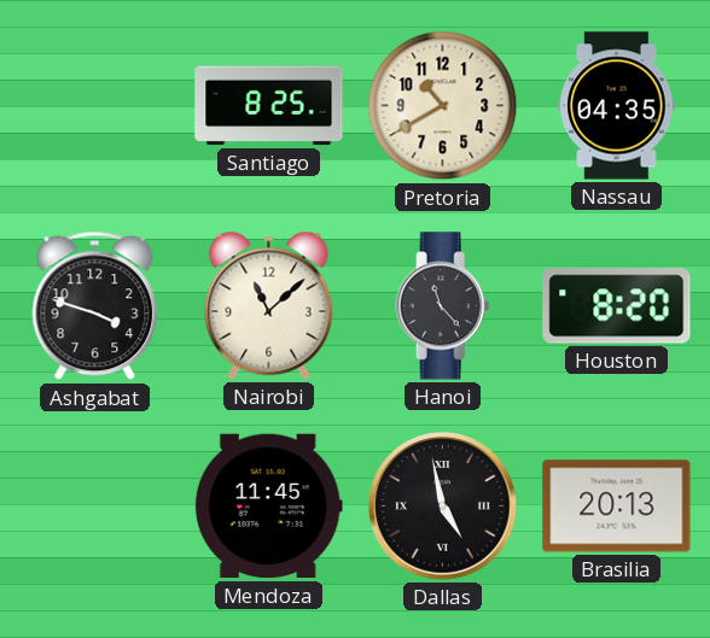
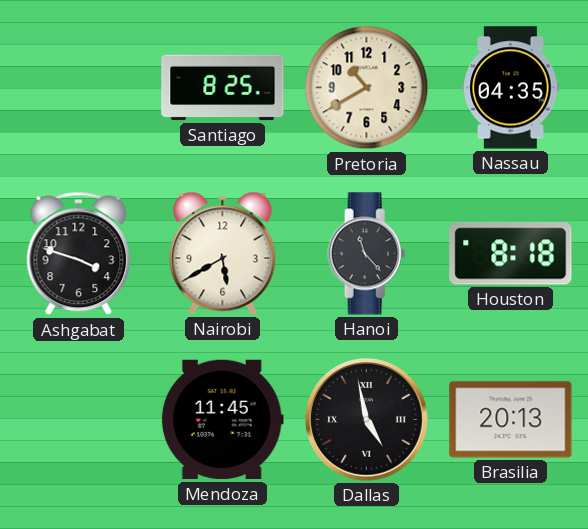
Nairobi: 11:08 -> 5:40 (223, 253)
Houston: 8:20 -> 8:18 (511, 254)
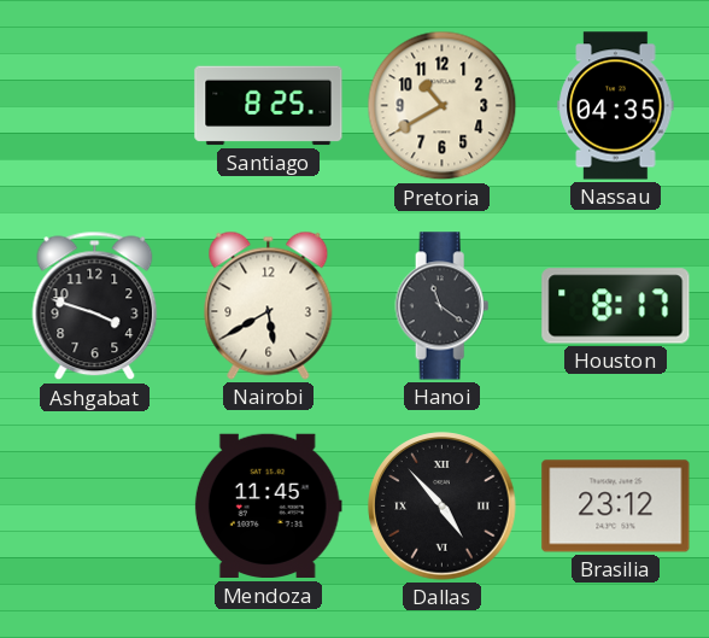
Hanoi: 11:23 -> 11:21 (443, 306)
Houston: 8:18 -> 8:17 (616, 306)
Dallas: 4:58 -> 4:53 (443, 507)
Brasilia: 20:13 -> 23:12 (616, 507)
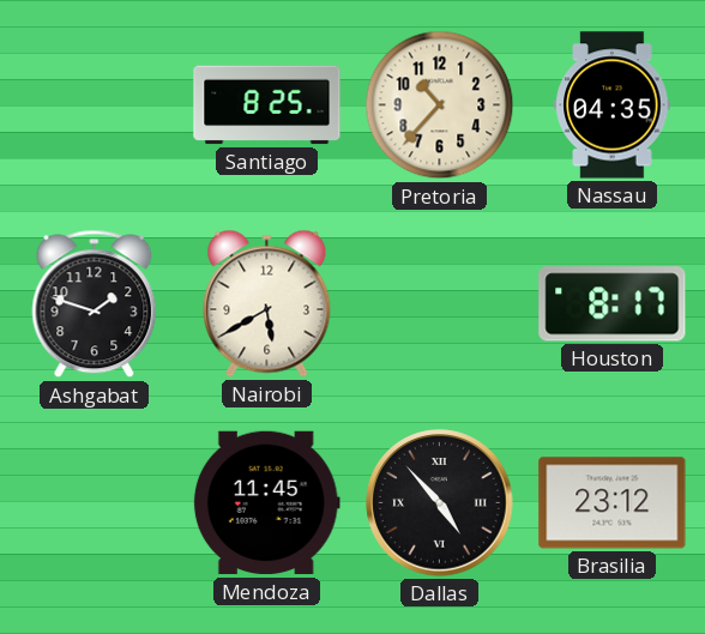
Pretoria: 10:40 -> 10:37 (440, 105)
Ashgabat: 3:48 -> 1:48 (95, 304)
Hanoi: 11:21 -> none (443, 306)
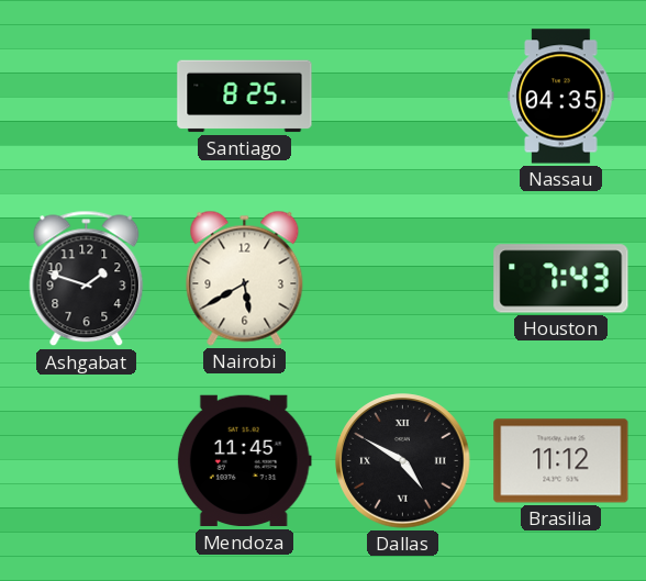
Pretoria: 10:37 -> none (440, 105)
Houston: 8:17 -> 7:43 (561, 279)
Dallas: 4:53 -> 4:50 (403, 461)
Brasilia: 23:12 -> 11:12 (561, 461)
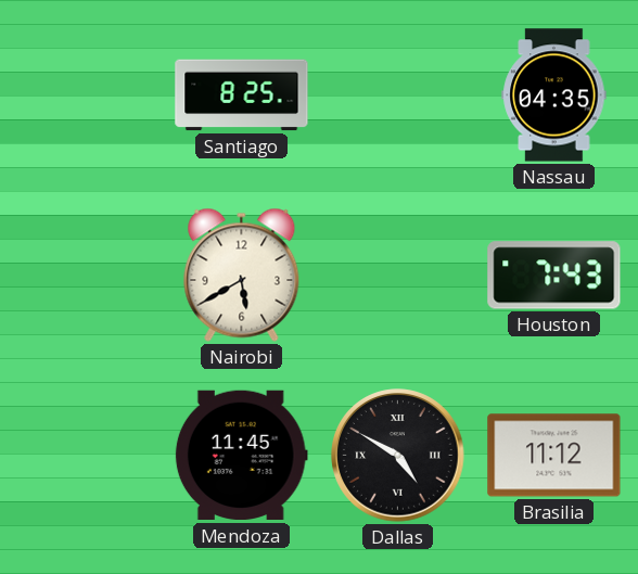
Ashgabat: 1:48 -> none (87, 279)
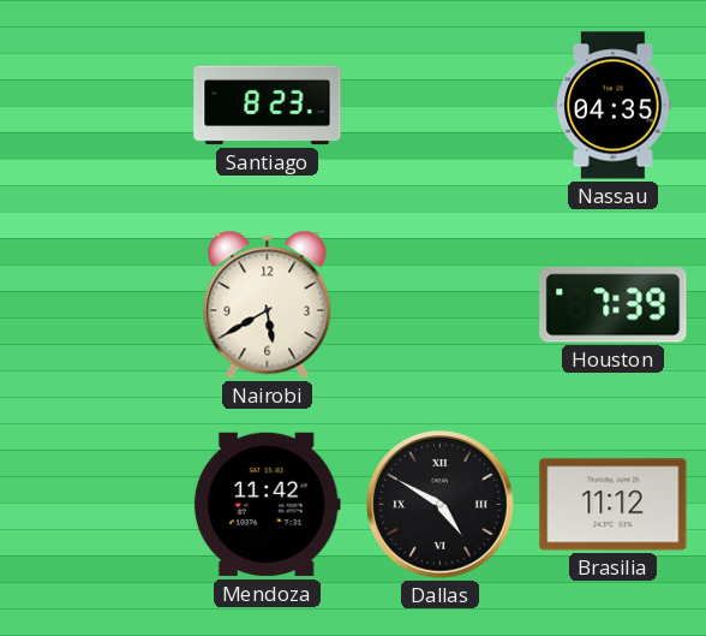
Santiago: 8:25 -> 8:23 (268, 106)
Houston: 7:43 -> 7:39 (614, 305)
Mendoza: 11:45 -> 11:42 (267, 505)
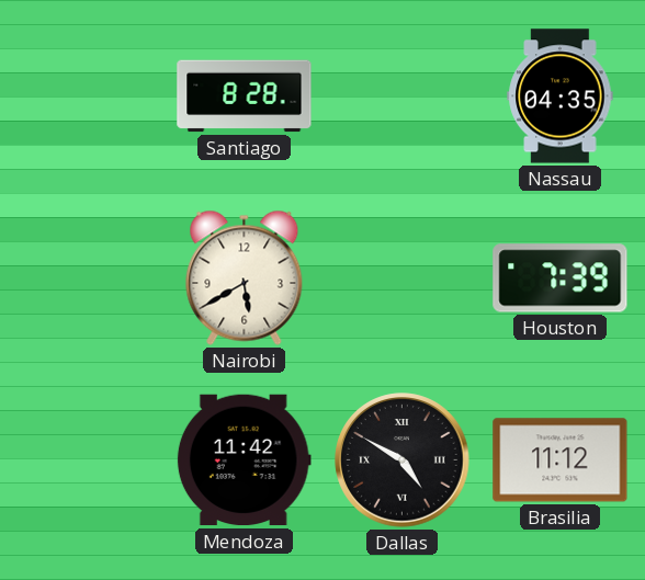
Santiago: 8:23 -> 8:28 (245, 96)
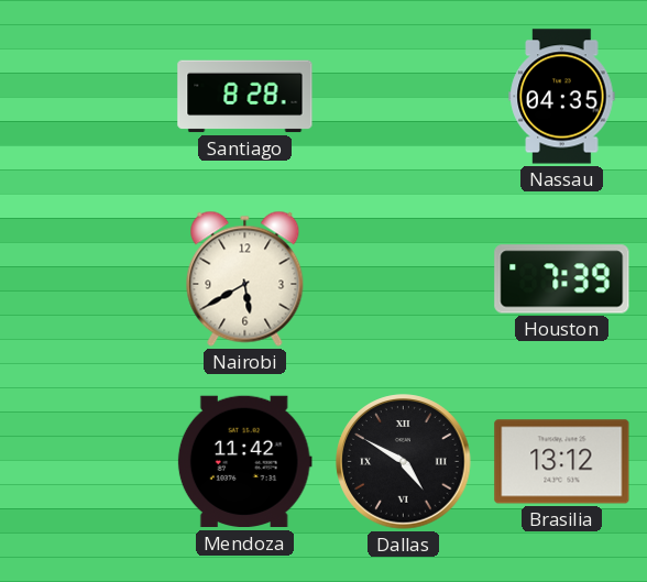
Brasilia: 11:12 -> 13:12 (562, 462)
